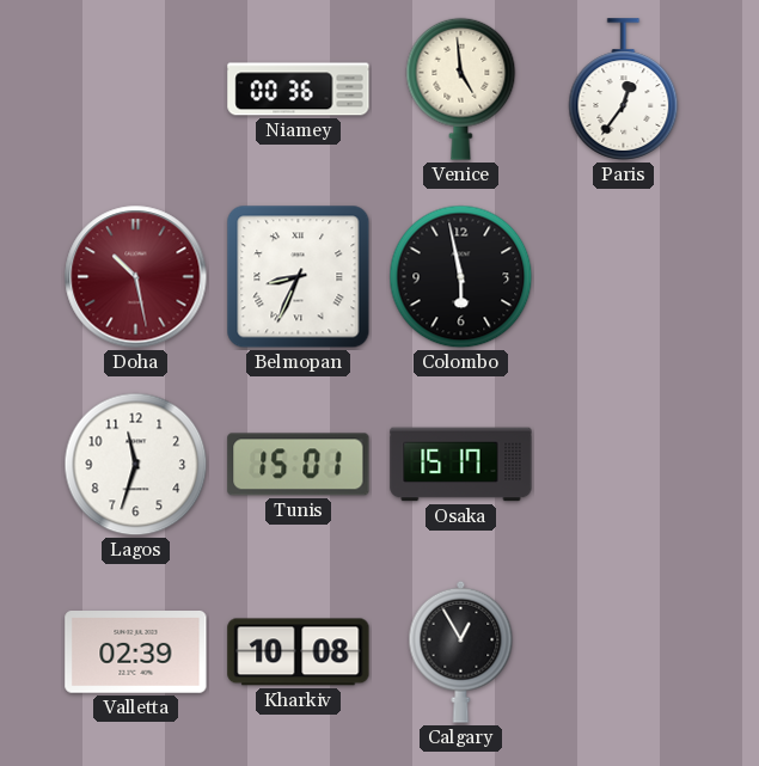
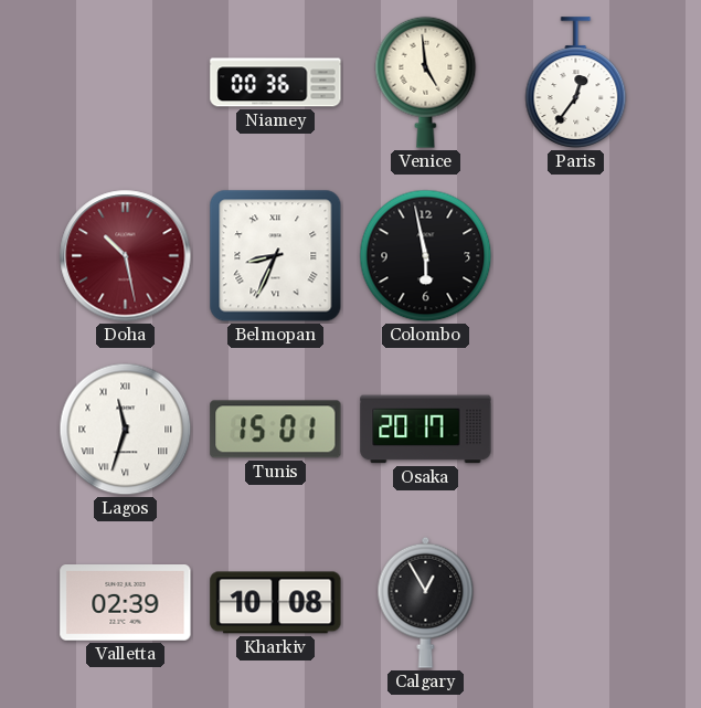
Lagos numerals: Arabic -> Roman (126, 430)
Osaka: 15:17 -> 20:17 (426, 430)
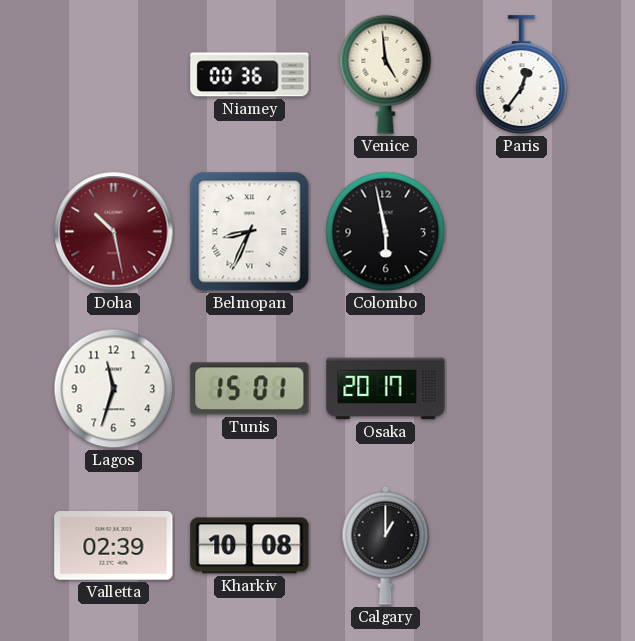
Lagos numerals: Roman -> Arabic (114, 389)
Calgary: 12:55 -> 1:00 (386, 545)
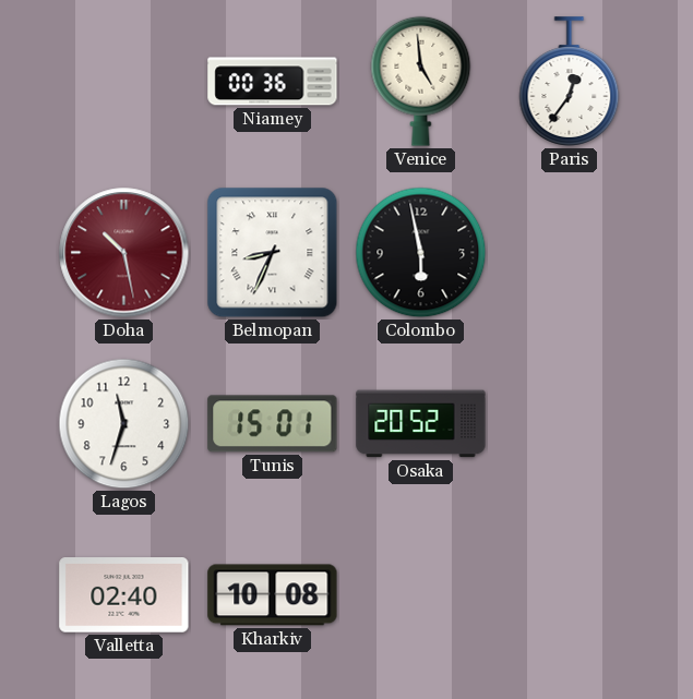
Osaka: 20:17 -> 20:52 (421, 424)
Valletta: 02:39 -> 02:40 (124, 595)
Calgary: 1:00 -> none (386, 545)
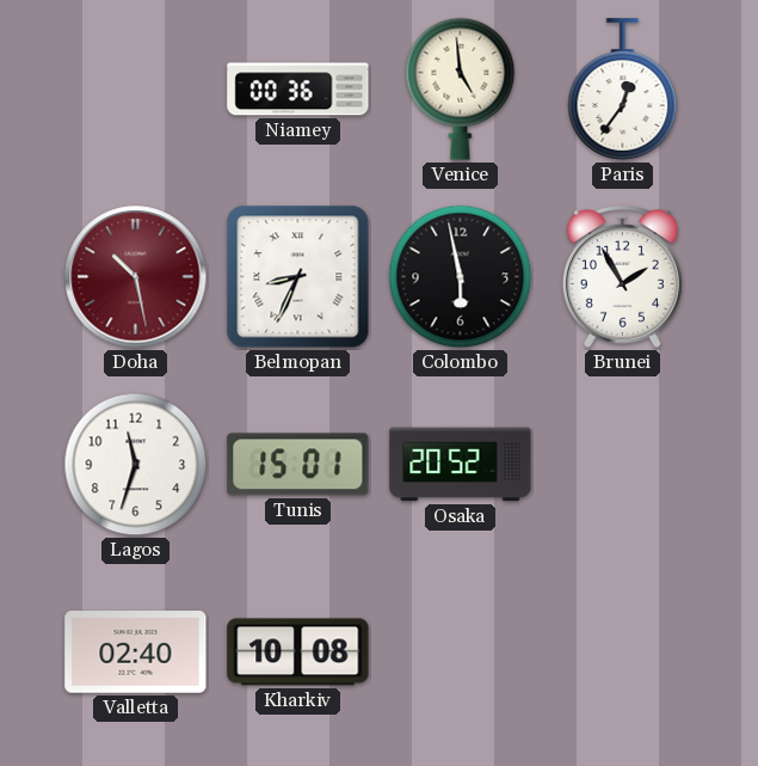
Brunei: none -> 1:55 (622, 277)
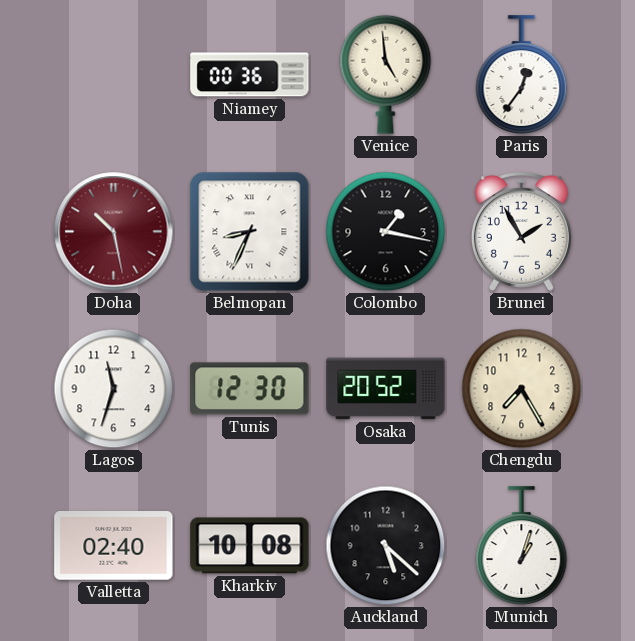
Colombo: 5:58 -> 1:17 (386, 232)
Tunis: 15:01 -> 12:30 (250, 389)
Chengdu: none -> 7:25 (522, 389)
Auckland: none -> 5:22 (386, 546)
Munich: none -> 1:03 (522, 546)
